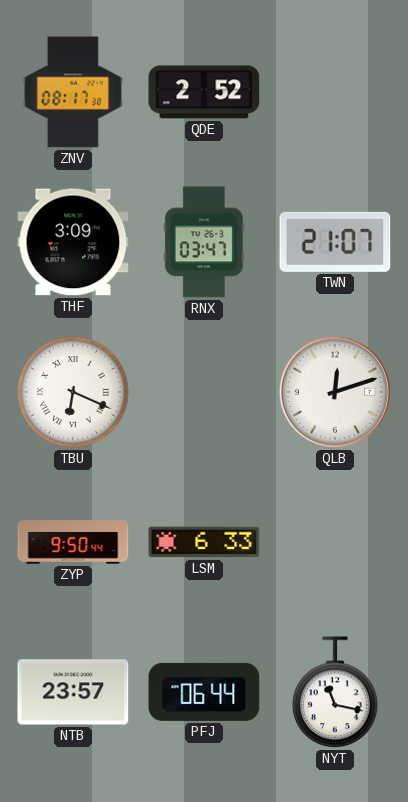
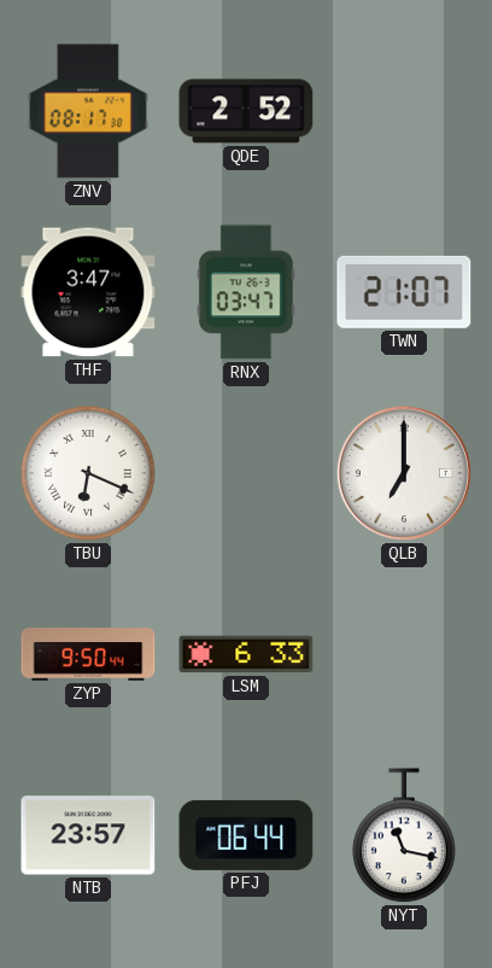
THF: 3:09 -> 3:47 (88, 292)
QLB: 12:12 -> 7:00 (404, 473)
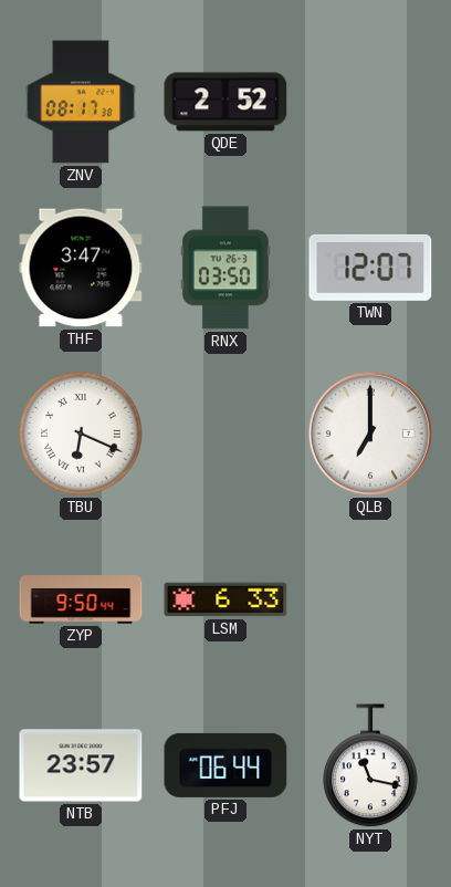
RNX: 03:47 -> 03:50 (225, 268)
TWN: 21:07 -> 12:07 (370, 268)
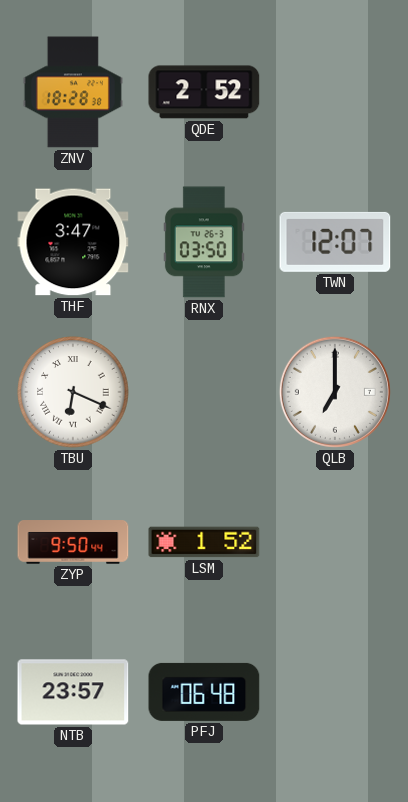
ZNV: 08:17 -> 18:28 (73, 92)
LSM: 6:33 -> 1:52 (204, 542)
PFJ: 06:44 -> 06:48 (204, 692)
NYT: 11:17 -> none (370, 766)
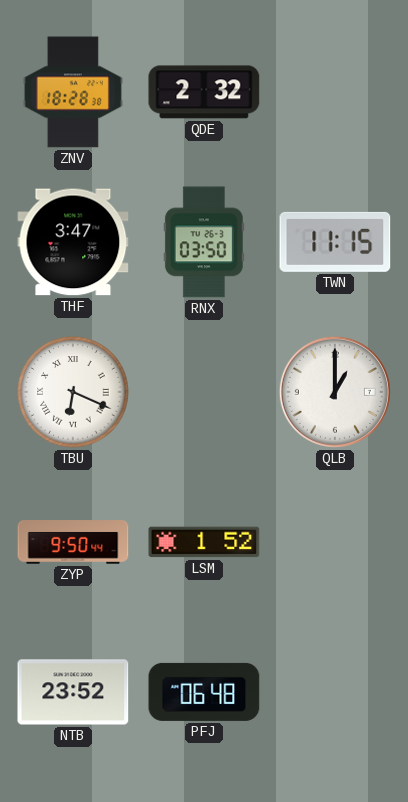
QDE: 2:52 -> 2:32 (204, 92)
TWN: 12:07 -> 11:15 (335, 242)
QLB: 7:00 -> 1:00 (335, 392)
NTB: 23:57 -> 23:52 (73, 692)
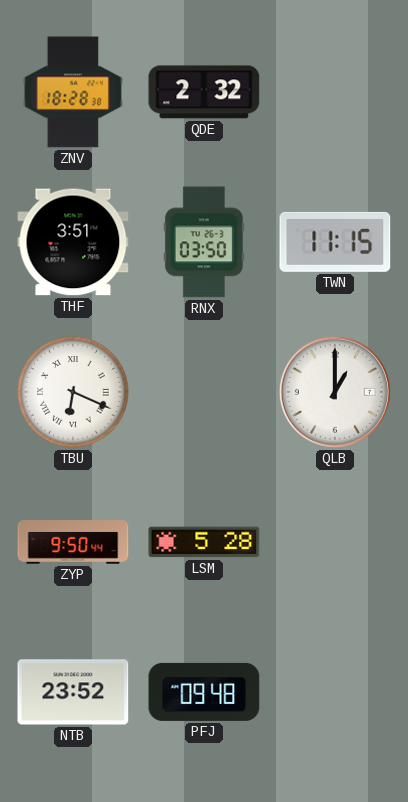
THF: 3:47 -> 3:51 (73, 242)
LSM: 1:52 -> 5:28 (204, 542)
PFJ: 06:48 -> 09:48 (204, 692)
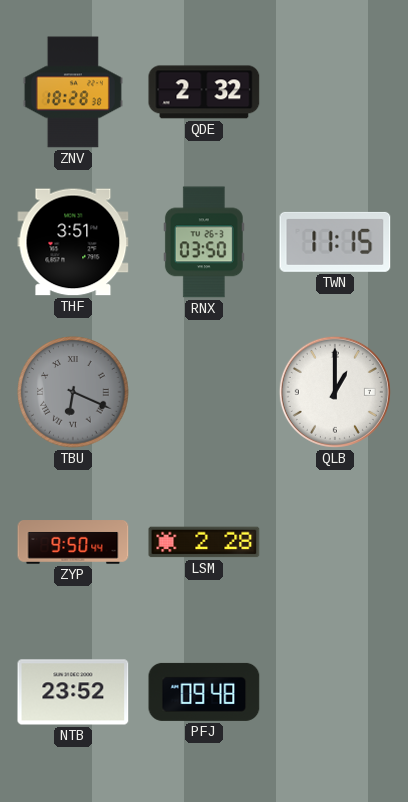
TBU dial: white -> grey (73, 392)
LSM: 5:28 -> 2:28 (204, 542)
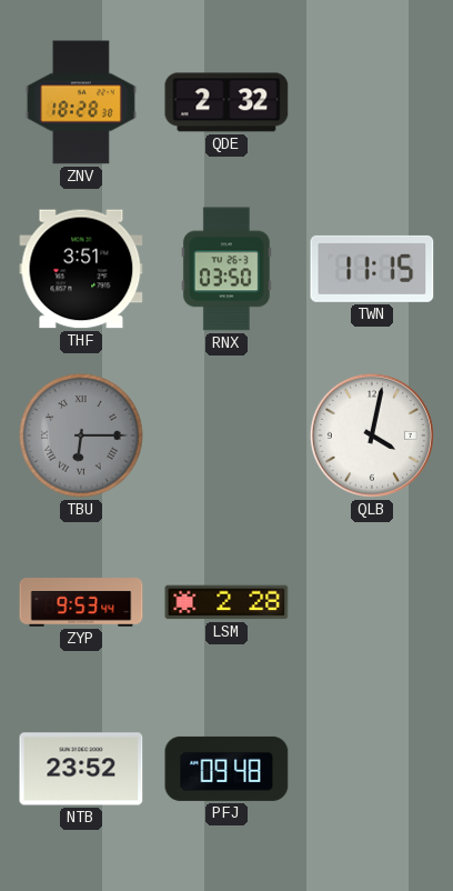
TBU: 6:19 -> 6:15 (81, 436)
QLB: 1:00 -> 4:02 (372, 436)
ZYP: 9:50 -> 9:53 (81, 602)
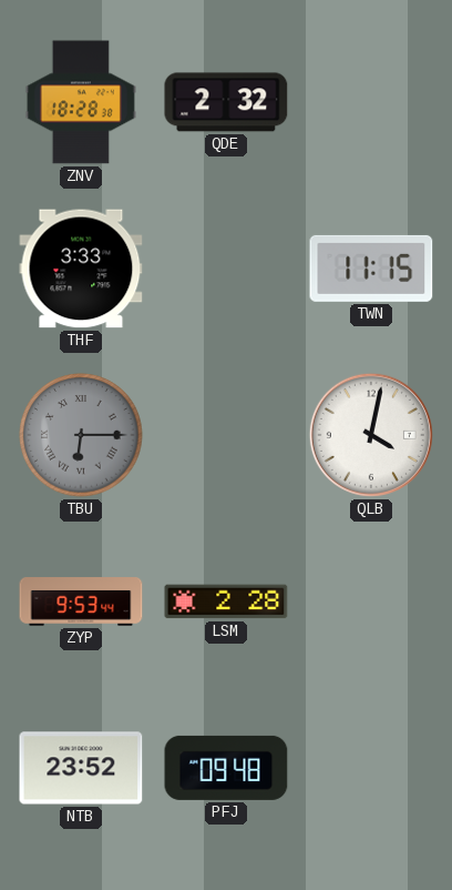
THF: 3:51 -> 3:33 (81, 269)
RNX: 03:50 -> none (226, 269)
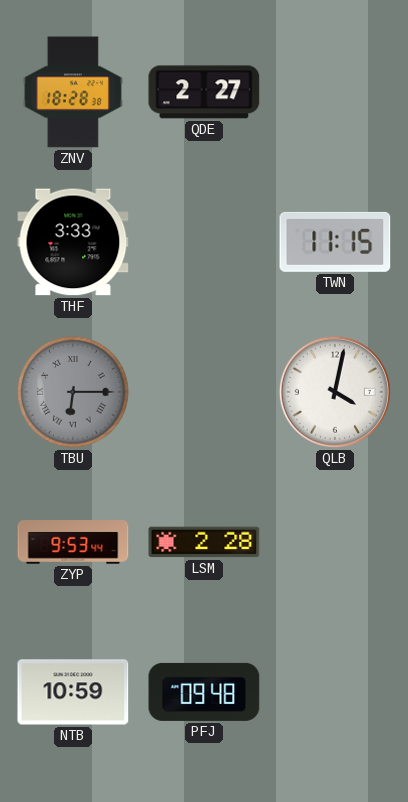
QDE: 2:32 -> 2:27 (204, 92)
NTB: 23:52 -> 10:59 (73, 692)
